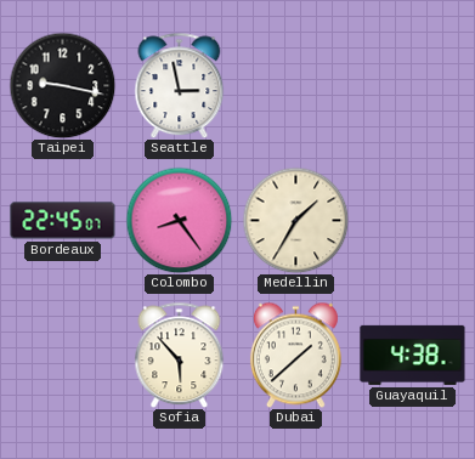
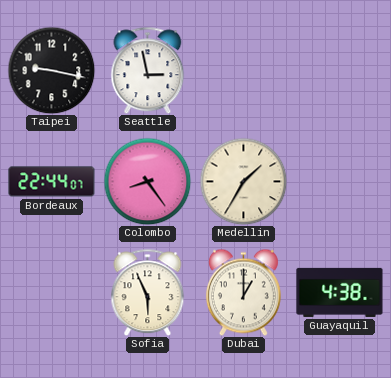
Bordeaux: 22:45 -> 22:44 (52, 182)
Sofia: 5:53 -> 5:56 (148, 292)
Dubai: 1:38 -> 1:00 (243, 292)
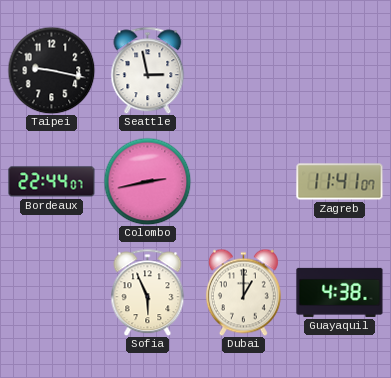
Colombo: 8:24 -> 2:43 (147, 181)
Medellin: 1:35 -> none (243, 181)
Zagreb: none -> 11:41 (340, 182)
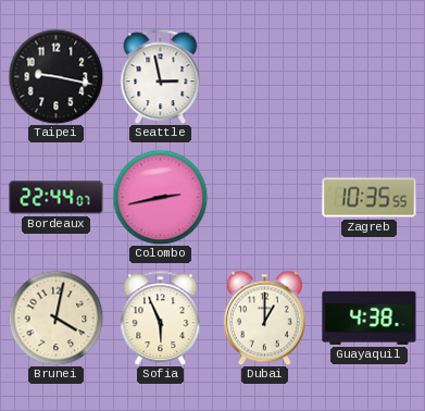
Zagreb: 11:41 -> 10:35 (370, 198)
Brunei: none -> 4:02 (55, 317)
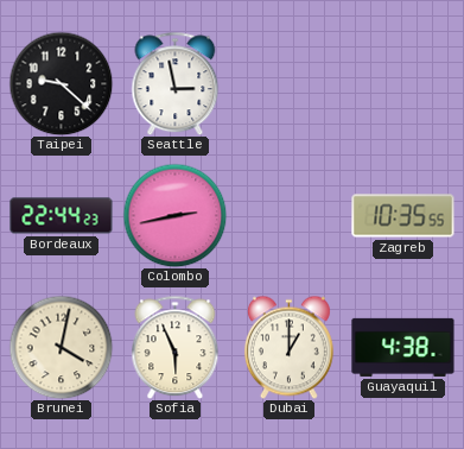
Taipei: 9:17 -> 9:22 (61, 83)
Bordeaux: 22:44:07 -> 22:44:23 (62, 216)
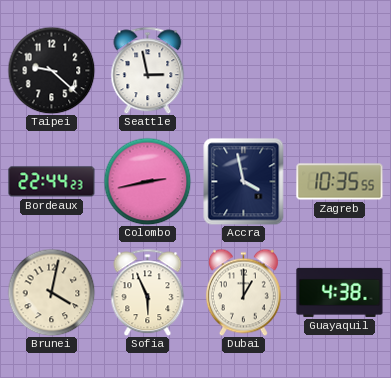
Accra: none -> 3:58 (244, 181)
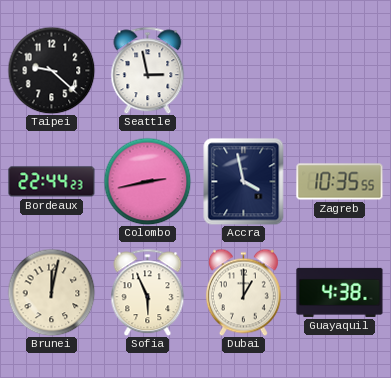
Brunei: 4:02 -> 12:02 (51, 292)
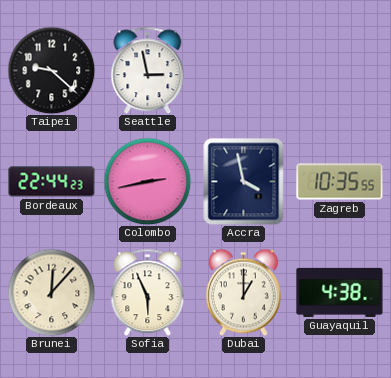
Brunei: 12:02 -> 12:07 (51, 292)
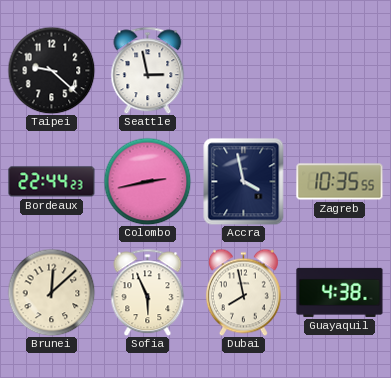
Brunei: 12:07 -> 12:08 (51, 292)
Dubai: 1:00 -> 7:58 (243, 292)
